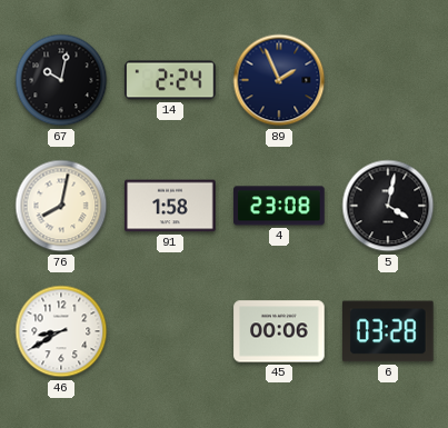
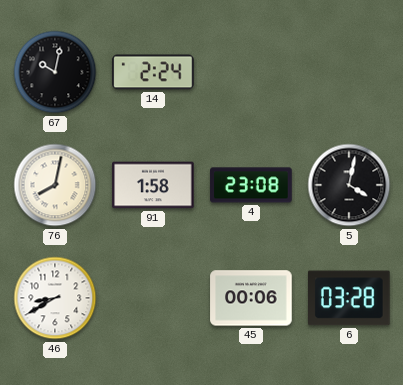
89: 1:56 -> none (279, 80)
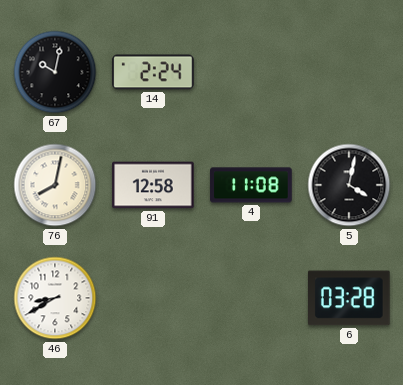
91: 1:58 -> 12:58 (153, 185)
4: 23:08 -> 11:08 (251, 185)
45: 00:06 -> none (251, 298)
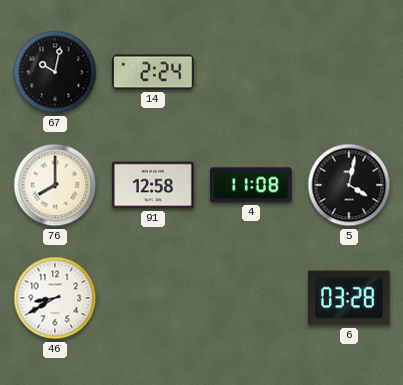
76: 8:02 -> 8:00 (55, 185)
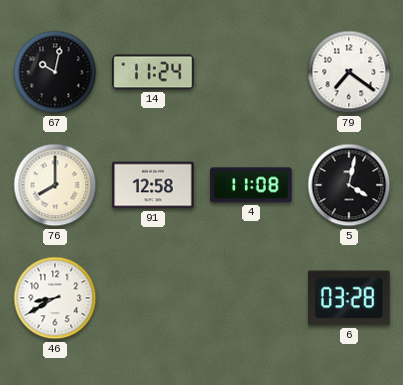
14: 2:24 -> 11:24 (153, 72)
79: none -> 7:21 (349, 72)
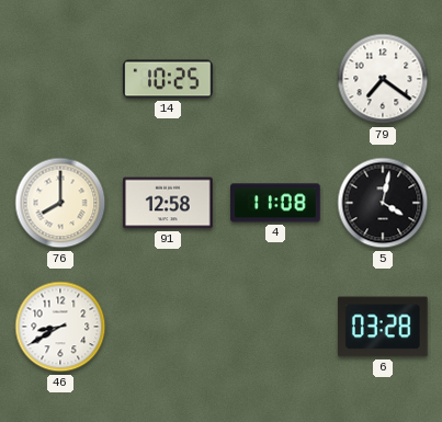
67: 10:02 -> none (55, 72)
14: 11:24 -> 10:25 (168, 79)
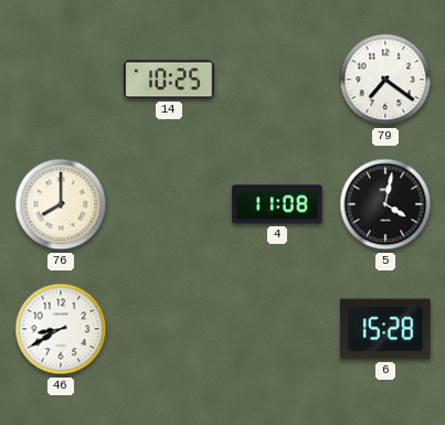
91: 12:58 -> none (168, 203)
6: 03:28 -> 15:28 (386, 329)
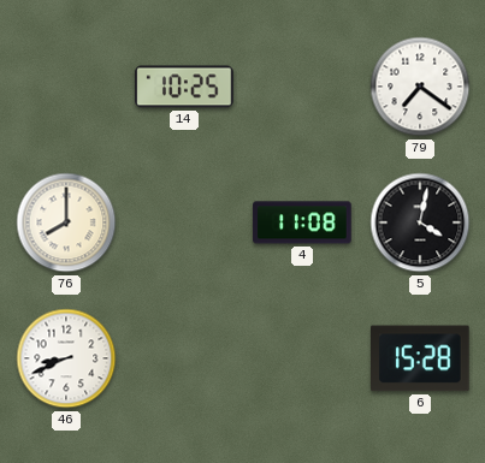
46: 8:40 -> 8:41 (66, 358)
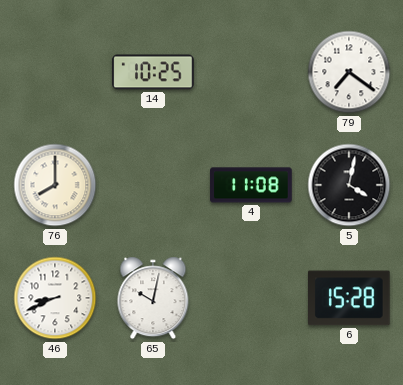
65: none -> 10:02 (153, 298)
